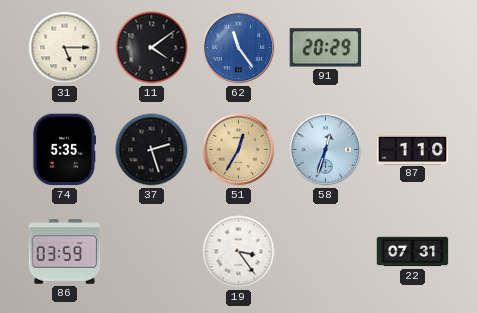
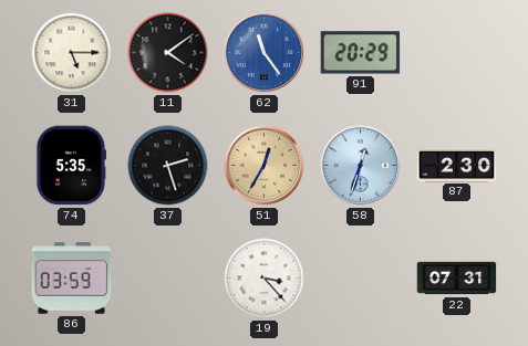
87: 1:10 -> 2:30 (457, 165)
19: 3:24 -> 3:23 (265, 279)
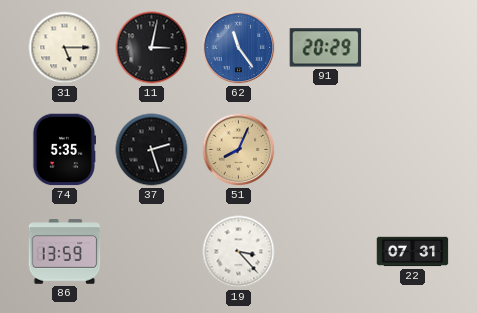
11: 4:09 -> 3:02 (152, 48)
51: 12:35 -> 8:04 (239, 150)
58: 12:33 -> none (361, 166)
87: 2:30 -> none (457, 165)
86: 03:59 -> 13:59 (65, 252)
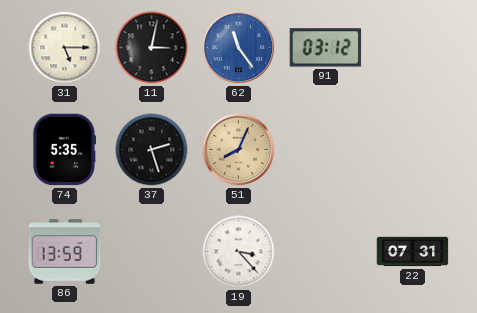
91: 20:29 -> 03:12 (326, 48)
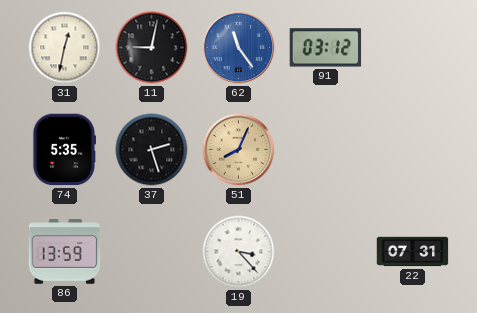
31: 5:15 -> 12:32 (65, 48)
11: 3:02 -> 9:02 (152, 48)
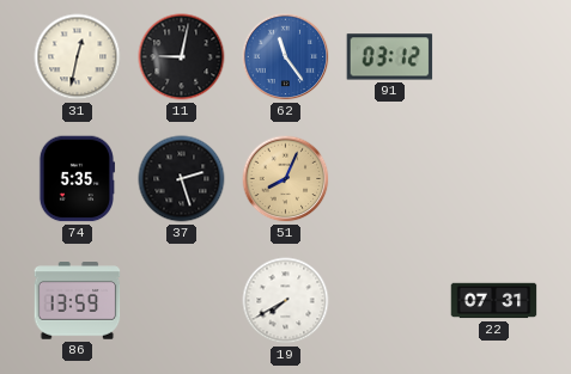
19: 3:23 -> 7:40 (286, 301)
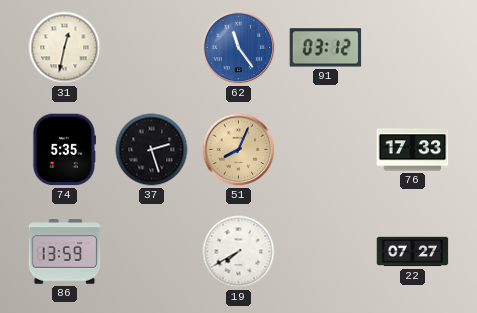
11: 9:02 -> none (182, 57)
76: none -> 17:33 (413, 150)
22: 07:31 -> 07:27 (413, 252)
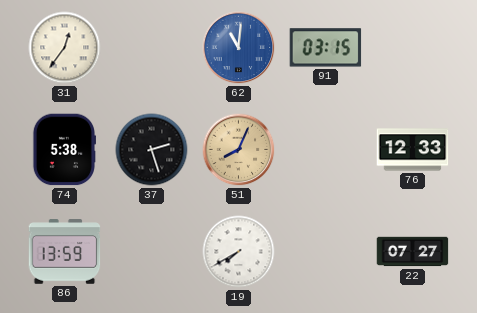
31: 12:32 -> 12:36 (65, 48)
62: 11:24 -> 11:01 (239, 48)
91: 03:12 -> 03:15 (326, 48)
74: 5:35 -> 5:38 (63, 150)
76: 17:33 -> 12:33 (413, 150)
